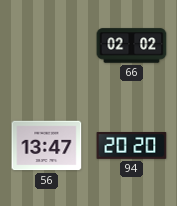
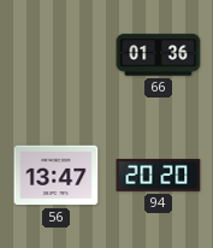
66: 02:02 -> 01:36 (159, 55)
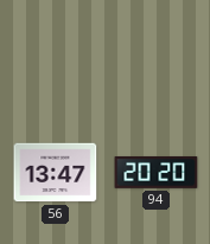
66: 01:36 -> none (159, 55)
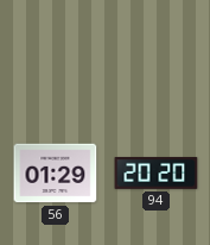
56: 13:47 -> 01:29 (56, 174)
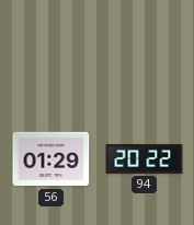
94: 20:20 -> 20:22 (145, 159)
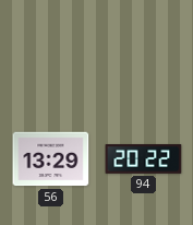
56: 01:29 -> 13:29 (51, 159)
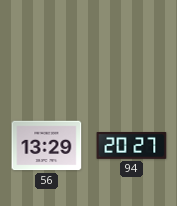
94: 20:22 -> 20:27 (132, 146)
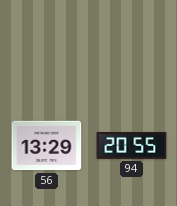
94: 20:27 -> 20:55 (132, 146)
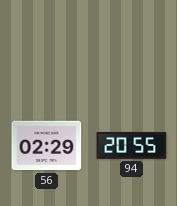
56: 13:29 -> 02:29 (47, 146)
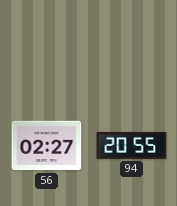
56: 02:29 -> 02:27 (47, 146)
